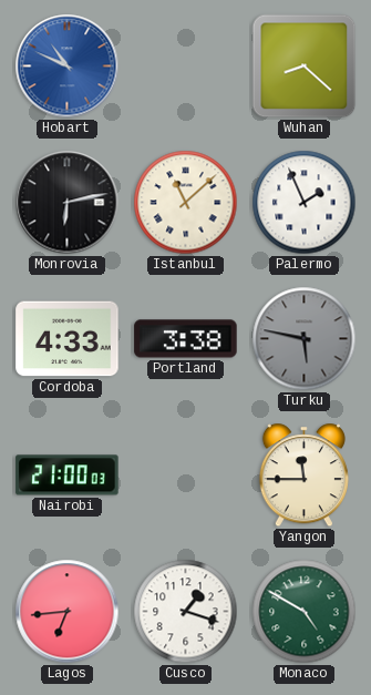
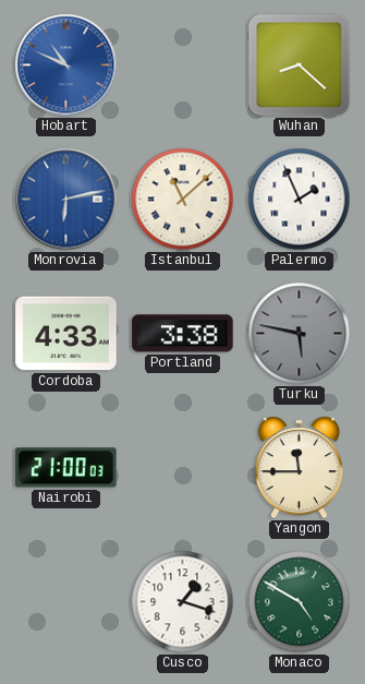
Monrovia dial: black -> blue (66, 200)
Lagos: 6:44 -> none (68, 612)
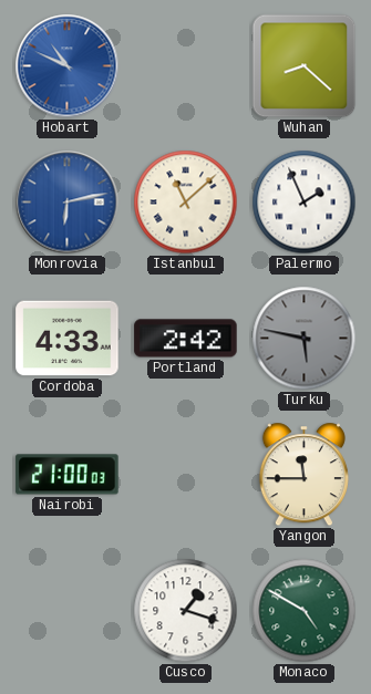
Portland: 3:38 -> 2:42 (186, 339)
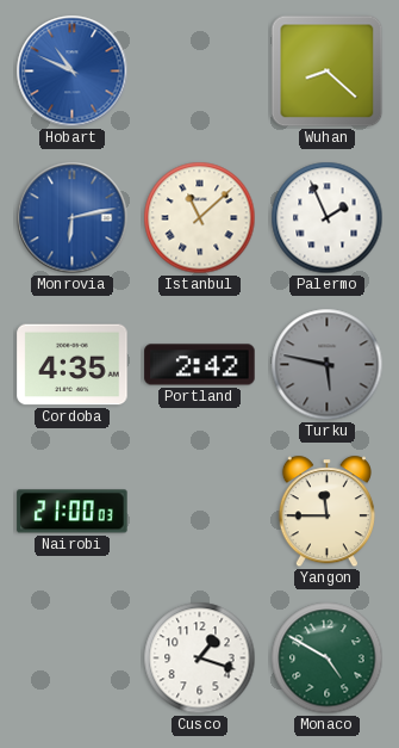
Cordoba: 4:33 -> 4:35 (73, 365)
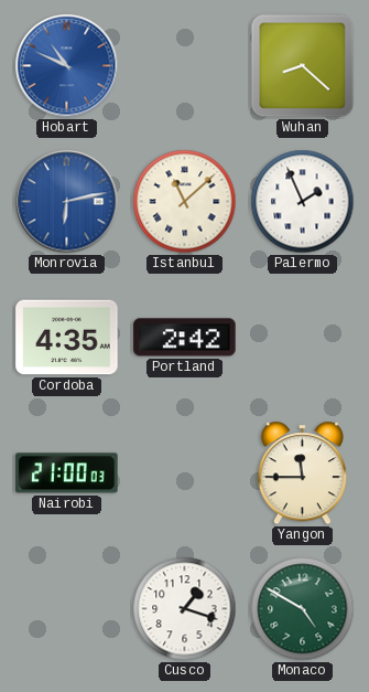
Turku: 5:47 -> none (328, 365)
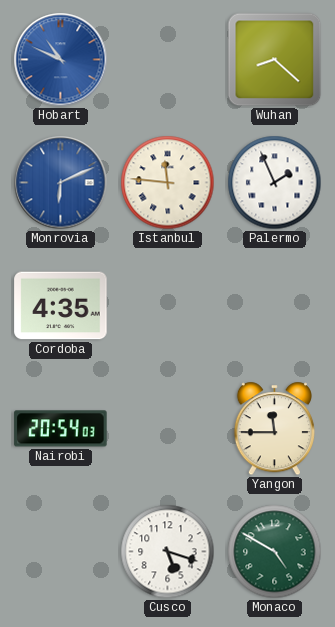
Monrovia: 6:13 -> 6:11 (61, 183)
Istanbul: 11:08 -> 11:46 (168, 183)
Portland: 2:42 -> none (185, 338)
Nairobi: 21:00 -> 20:54 (61, 429)
Cusco: 1:18 -> 5:18 (168, 552)
